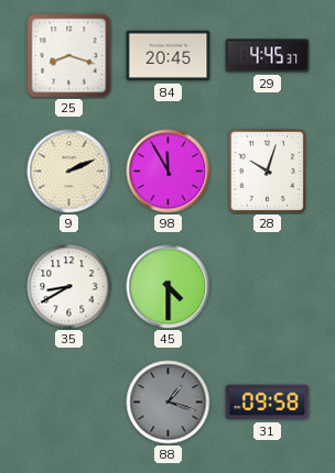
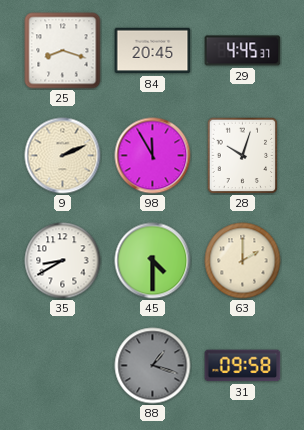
63: none -> 2:00 (243, 261)
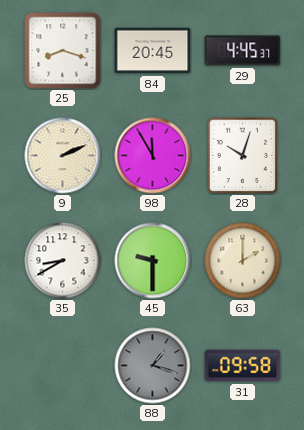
45: 4:30 -> 9:30 (153, 261)
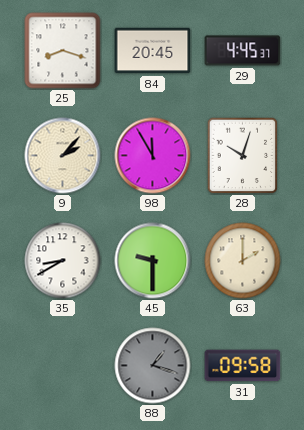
9: 2:11 -> 2:07 (63, 156)
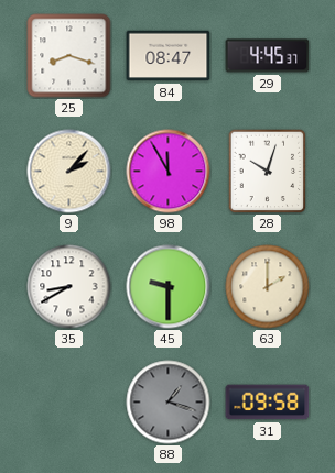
84: 20:45 -> 08:47 (169, 56)
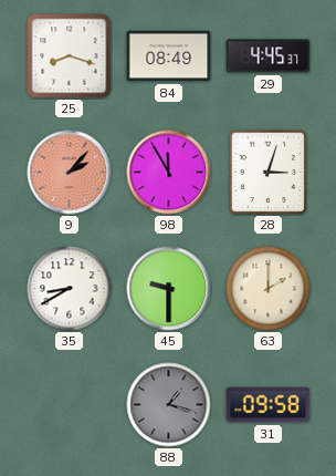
84: 08:47 -> 08:49 (169, 56)
9 dial: cream -> salmon (70, 173)
28: 10:03 -> 3:03 (269, 172)
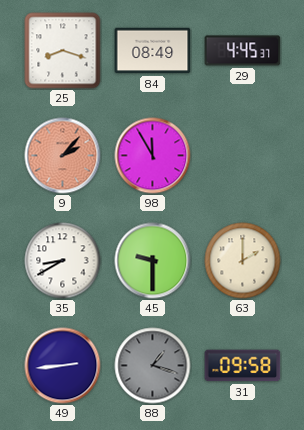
28: 3:03 -> none (269, 172)
49: none -> 2:44 (63, 366)
